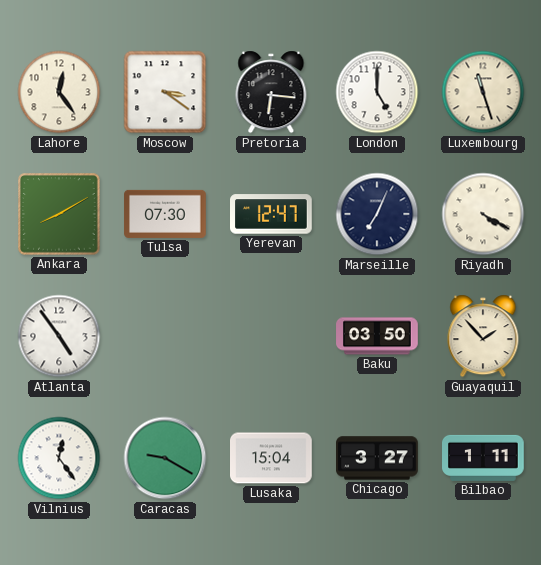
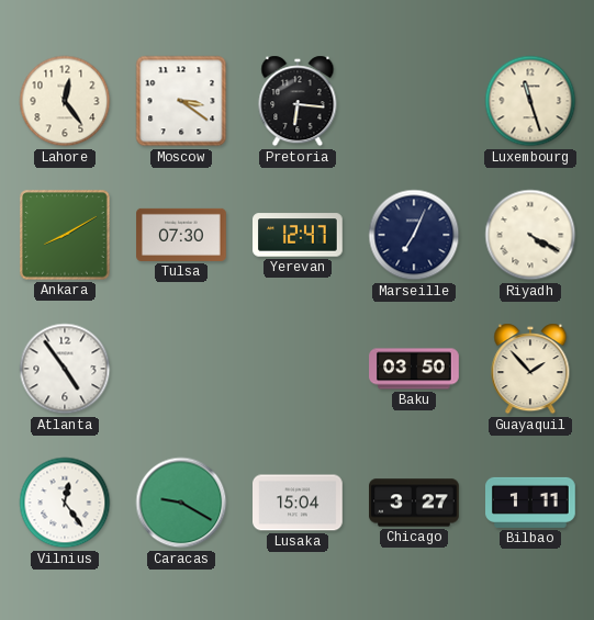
London: 5:00 -> none (377, 92)
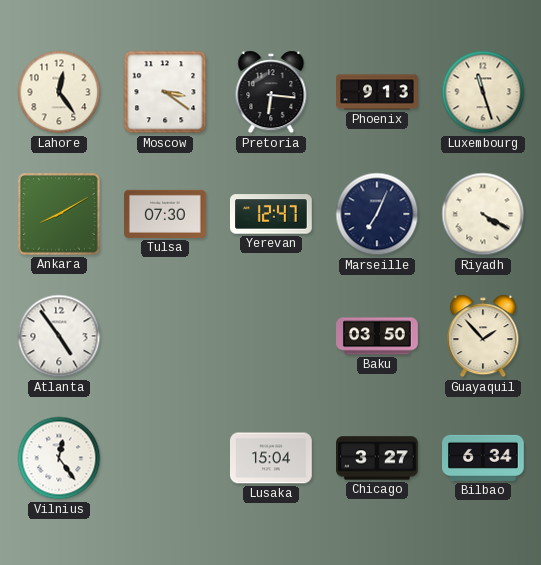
Phoenix: none -> 9:13 (377, 92)
Caracas: 9:20 -> none (181, 503)
Bilbao: 1:11 -> 6:34 (484, 458)
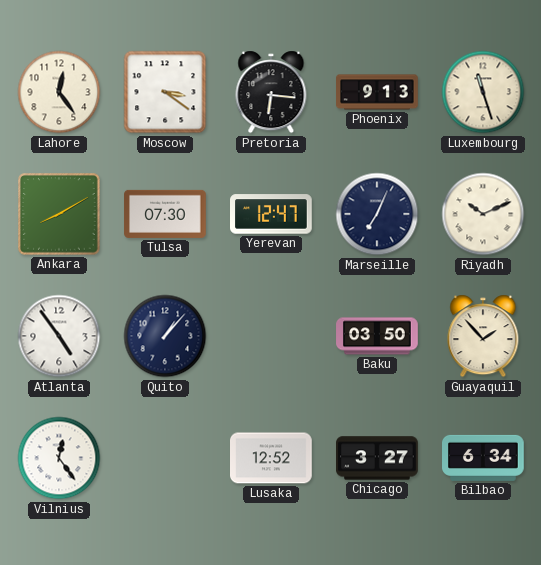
Riyadh: 4:20 -> 10:11 (483, 214)
Quito: none -> 1:07 (165, 336)
Lusaka: 15:04 -> 12:52 (272, 458)
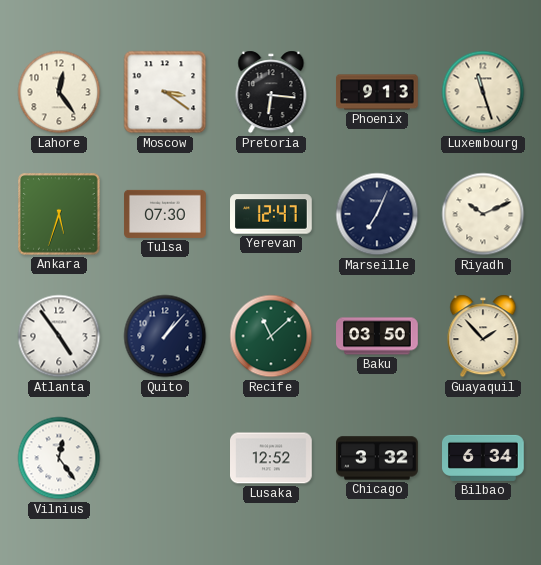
Ankara: 8:10 -> 5:33 (59, 214)
Recife: none -> 11:08 (271, 336)
Chicago: 3:27 -> 3:32 (377, 458)
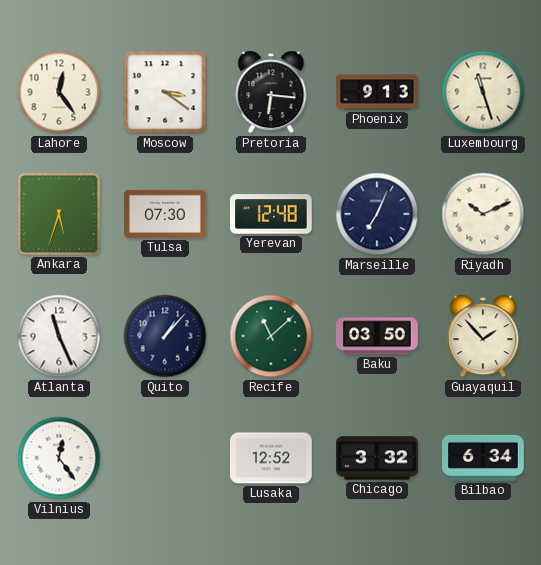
Yerevan: 12:47 -> 12:48 (272, 214)
Atlanta: 4:54 -> 11:26 (59, 336)
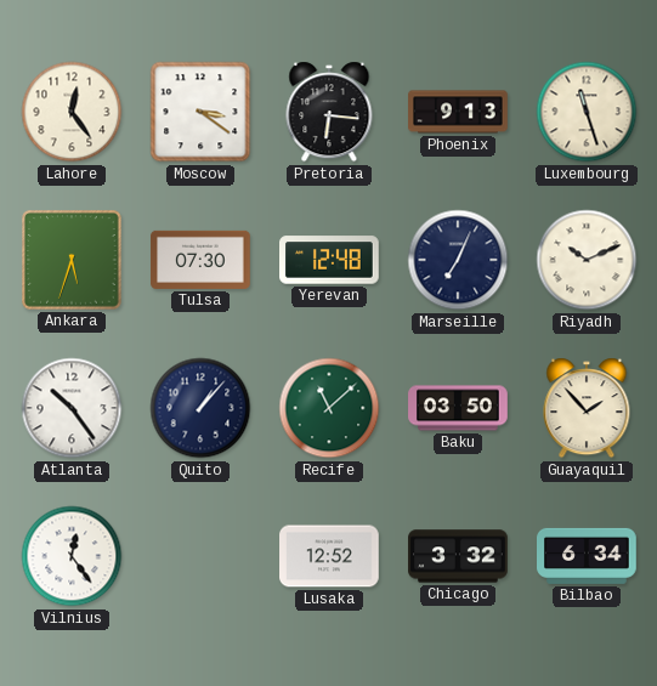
Atlanta: 11:26 -> 10:24 (72, 408)
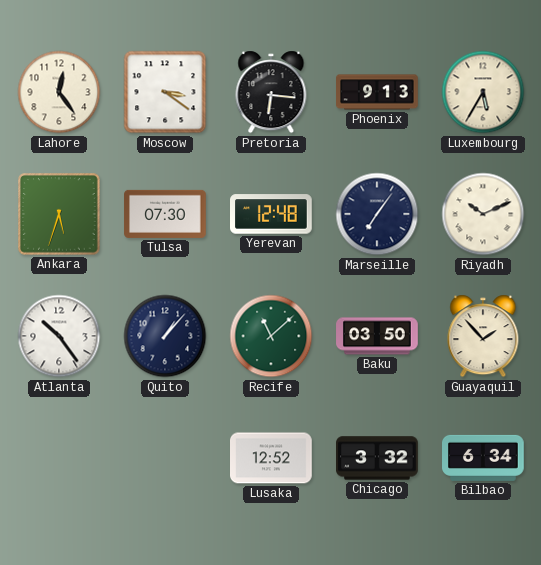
Luxembourg: 11:27 -> 5:35 (483, 92)
Marseille: 7:04 -> 7:06 (377, 214)
Vilnius: 12:24 -> none (72, 556)
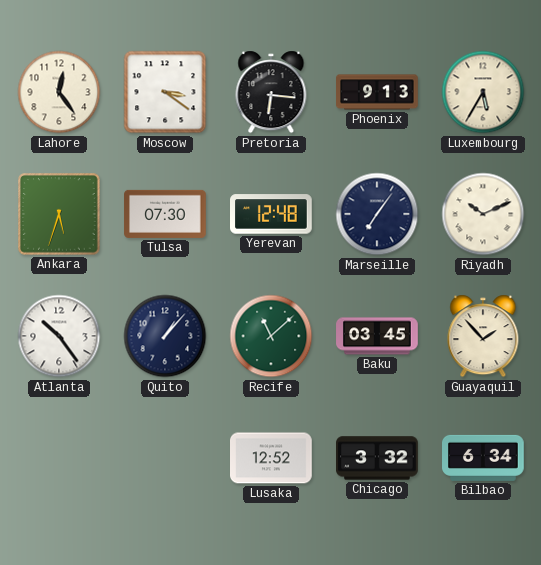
Baku: 03:50 -> 03:45 (377, 336)
